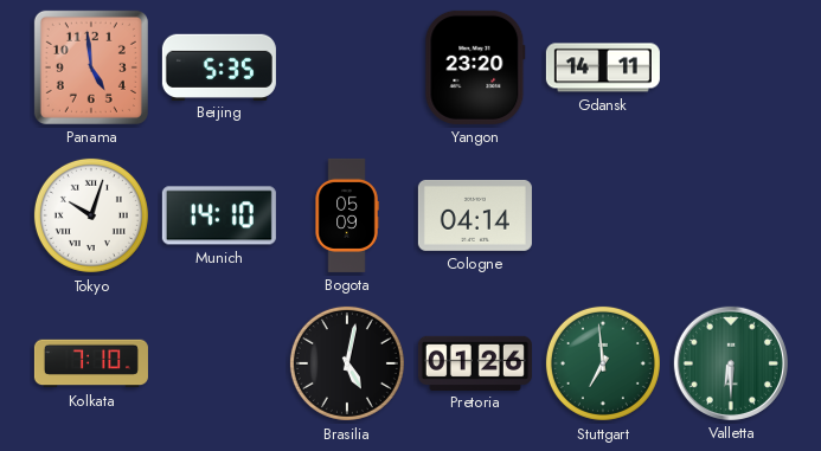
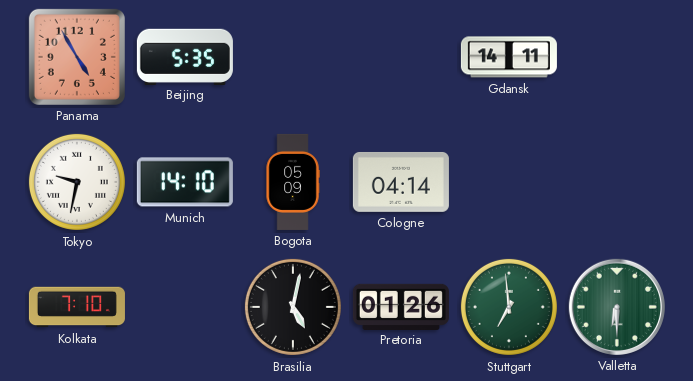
Panama: 4:59 -> 4:55 (77, 57)
Yangon: 23:20 -> none (475, 67)
Tokyo: 10:03 -> 9:32 (77, 182)
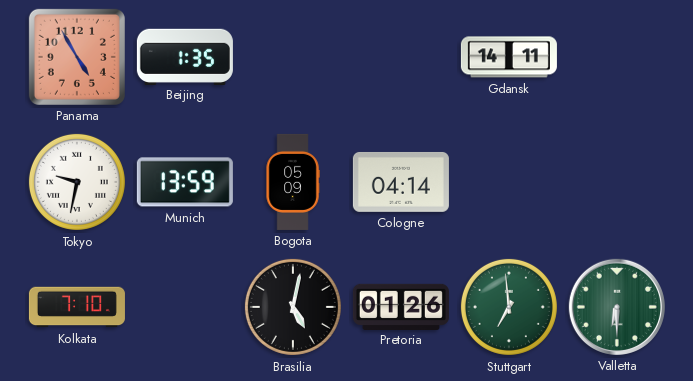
Beijing: 5:35 -> 1:35 (185, 56)
Munich: 14:10 -> 13:59 (185, 182)
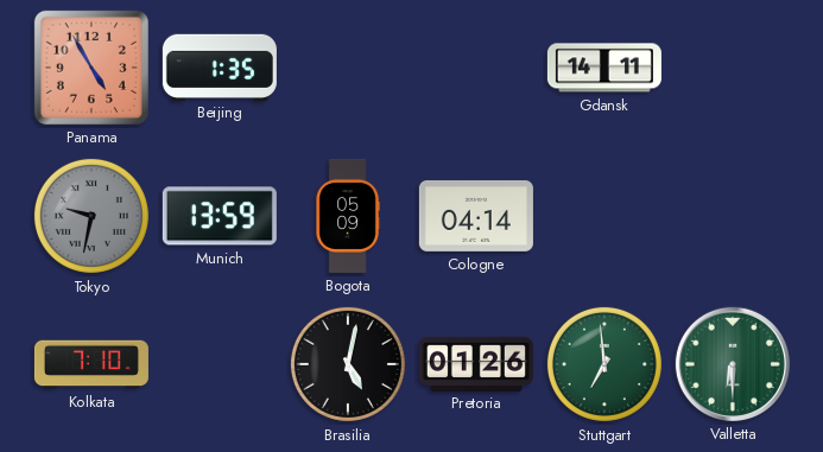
Tokyo dial: white -> grey (91, 216)
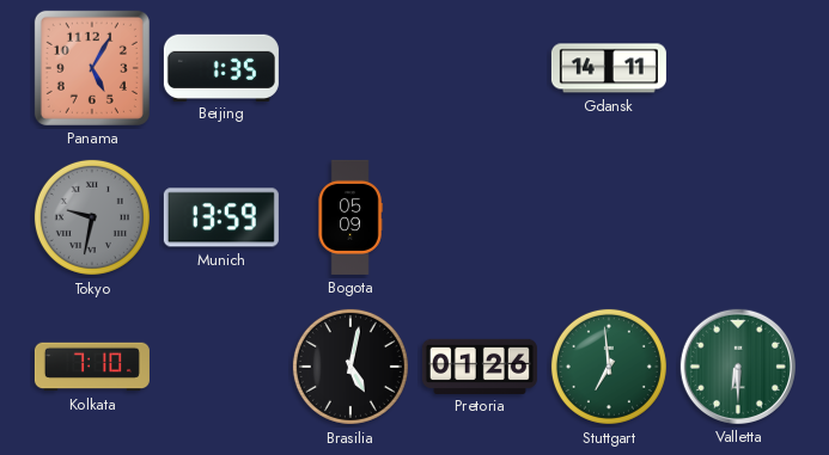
Panama: 4:55 -> 5:05 (92, 68)
Cologne: 04:14 -> none (476, 216)
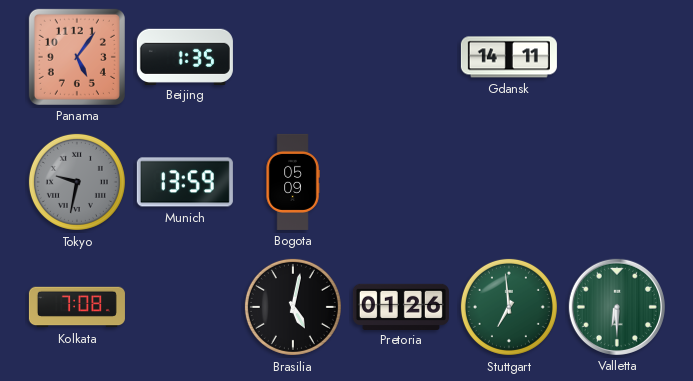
Panama: 5:05 -> 5:06 (77, 57)
Kolkata: 7:10 -> 7:08 (77, 307)
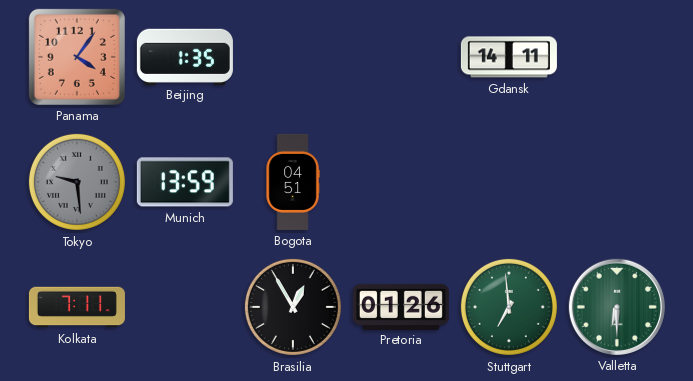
Panama: 5:06 -> 4:06 (77, 57)
Tokyo: 9:32 -> 9:29 (77, 182)
Bogota: 05:09 -> 04:51 (293, 182)
Kolkata: 7:08 -> 7:11 (77, 307)
Brasilia: 5:02 -> 12:55 (293, 307)
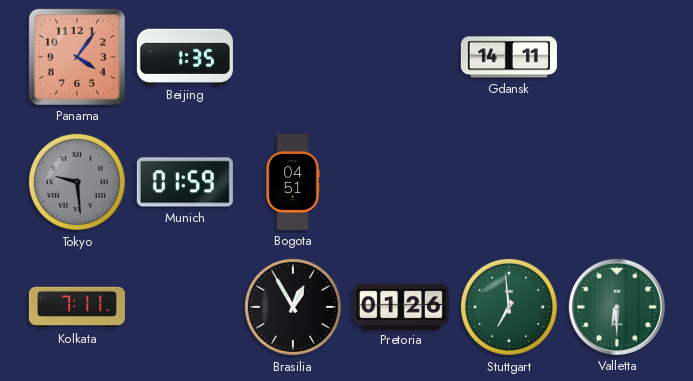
Munich: 13:59 -> 01:59 (185, 182)
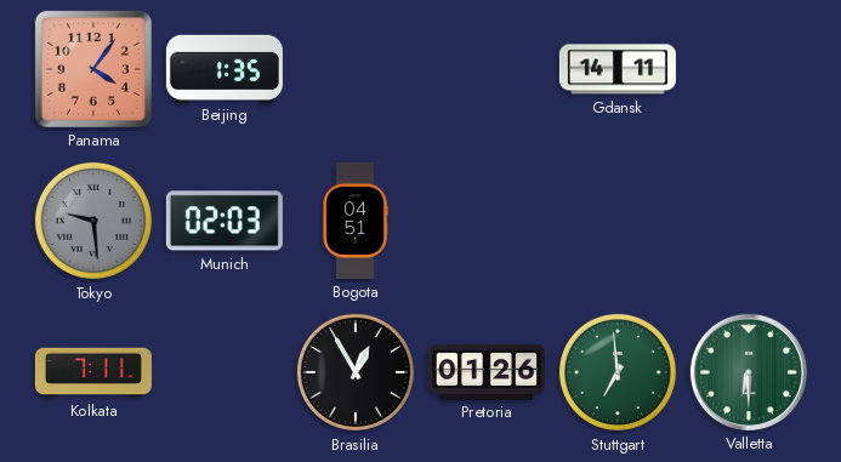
Munich: 01:59 -> 02:03 (225, 221)
